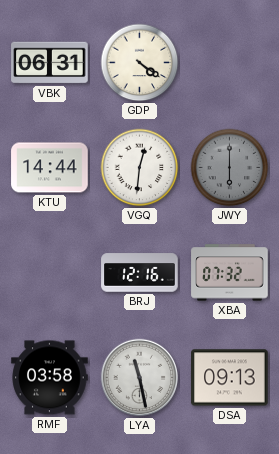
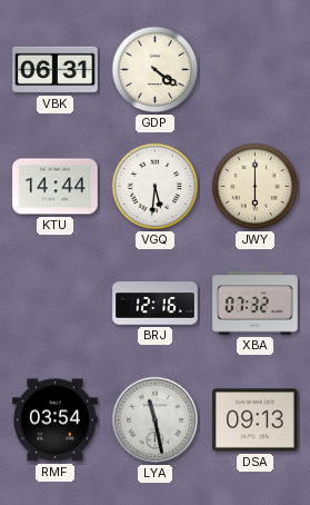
VGQ: 12:31 -> 5:31 (156, 187)
JWY dial: grey -> cream (256, 187)
RMF: 03:58 -> 03:54 (56, 420)
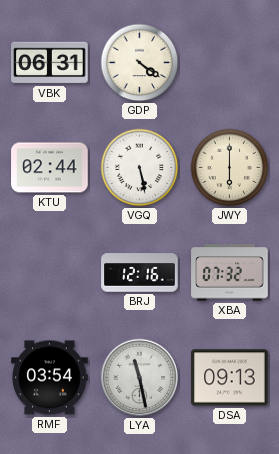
KTU: 14:44 -> 02:44 (50, 168)
VGQ: 5:31 -> 5:28 (140, 168)
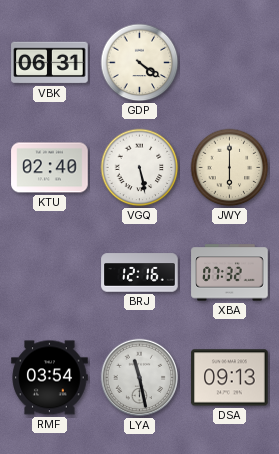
KTU: 02:44 -> 02:40 (50, 168)
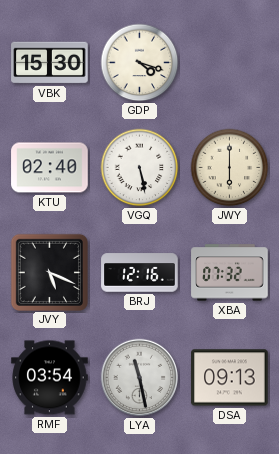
VBK: 06:31 -> 15:30 (50, 63)
GDP: 4:21 -> 4:18 (140, 63)
JVY: none -> 5:19 (49, 272)
